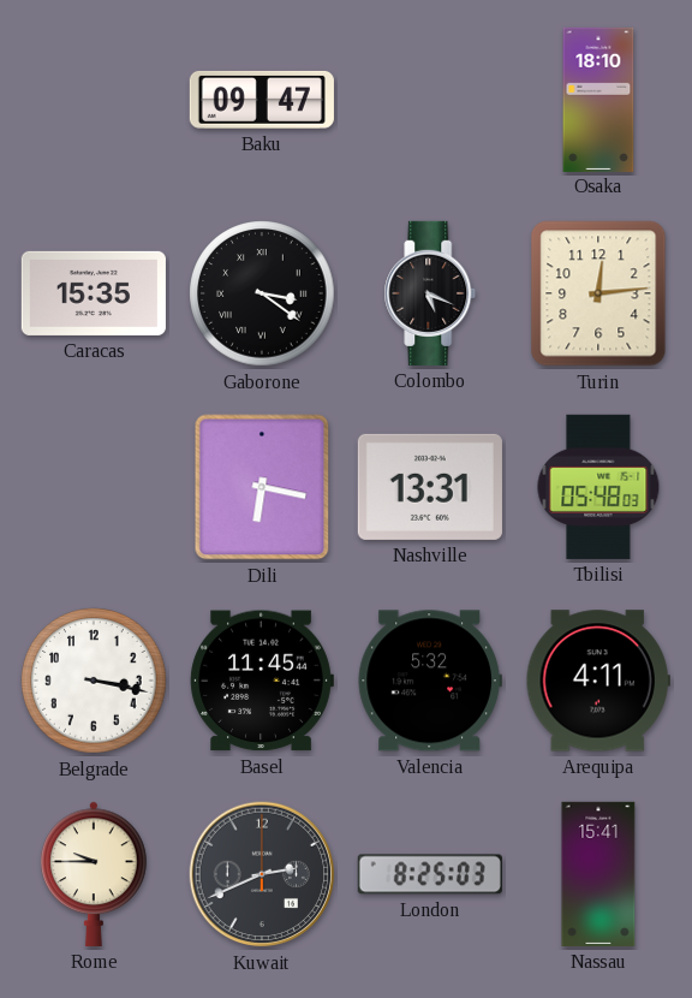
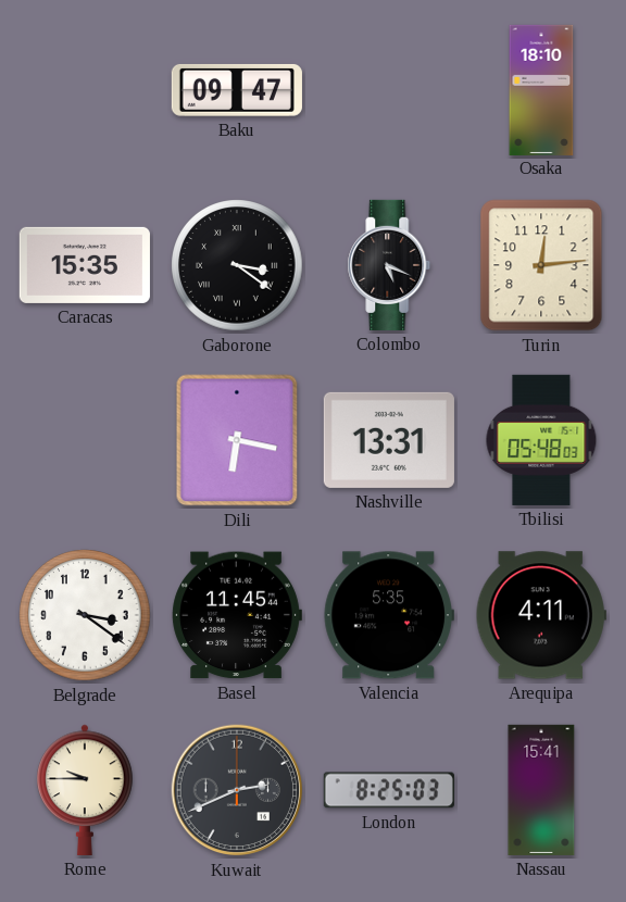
Belgrade: 3:17 -> 3:21 (85, 615)
Valencia: 5:32 -> 5:35 (389, 615)
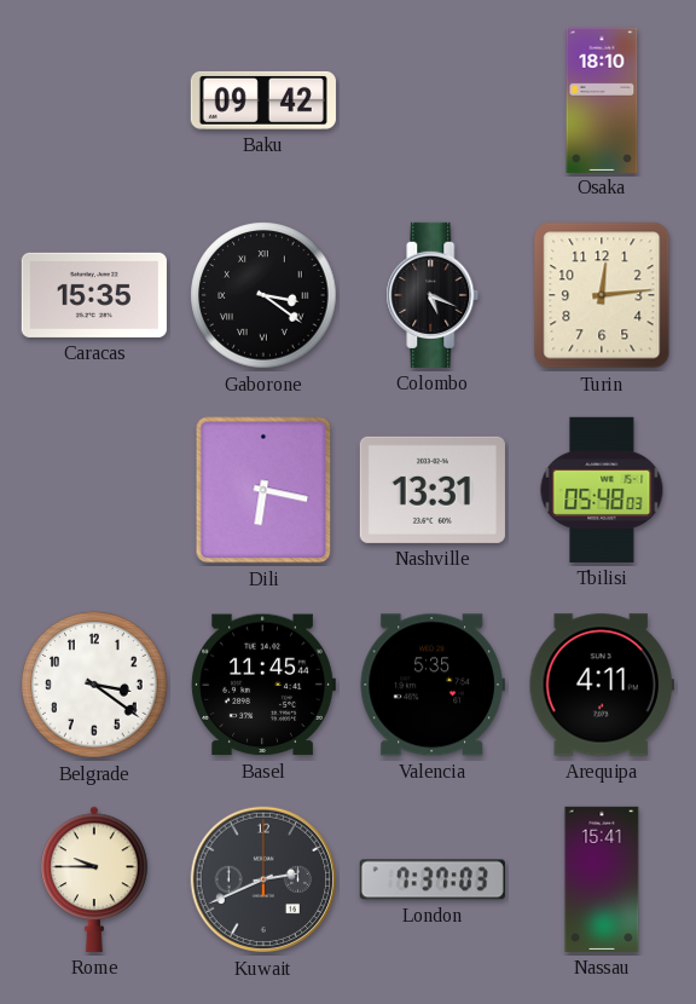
Baku: 09:47 -> 09:42 (263, 100)
London: 8:25 -> 7:37 (433, 879)
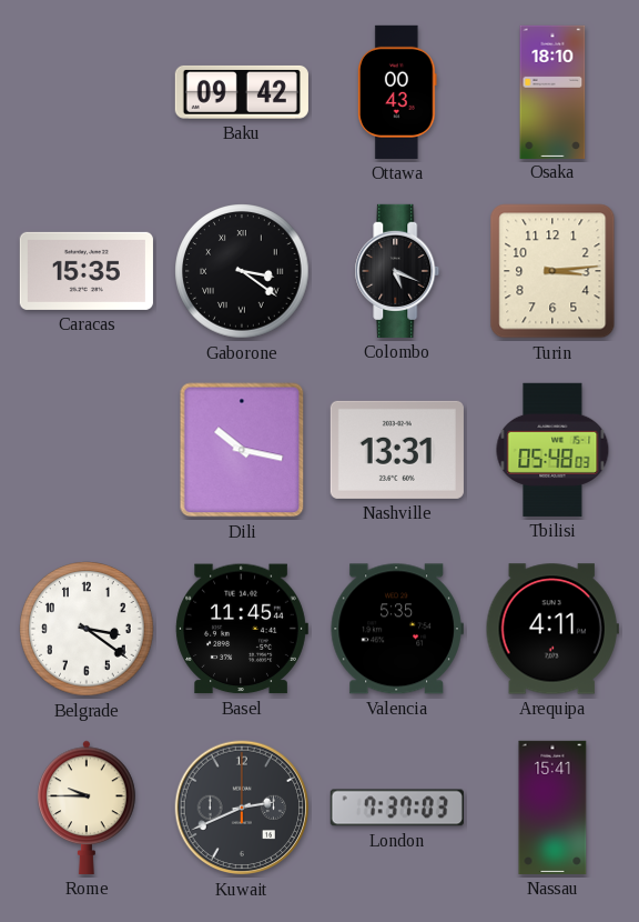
Ottawa: none -> 00:43 (398, 92)
Turin: 12:14 -> 3:14 (552, 271)
Dili: 6:17 -> 10:17 (242, 450)
